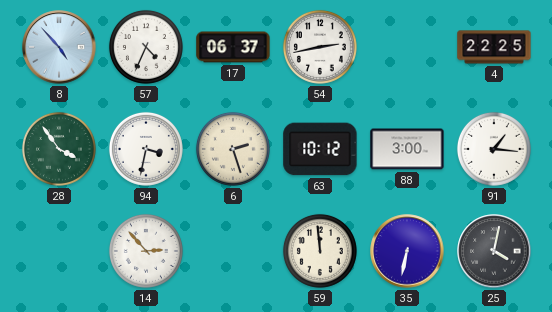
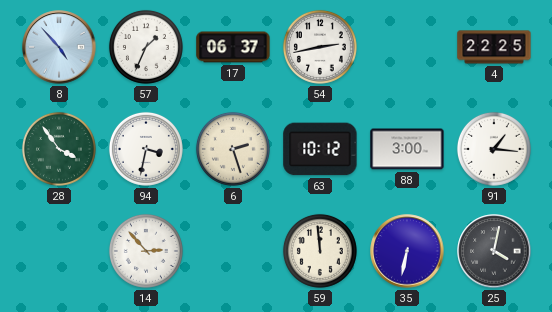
57: 4:34 -> 1:34 (146, 47)
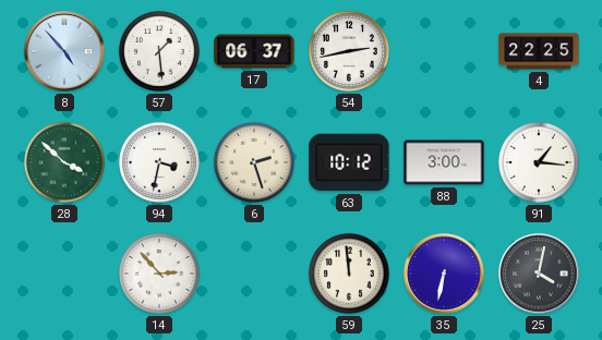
57: 1:34 -> 1:29 (159, 51)
28: 3:54 -> 3:52 (64, 162)
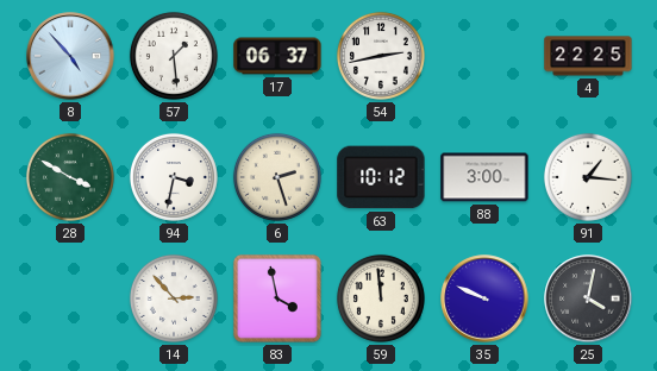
28: 3:52 -> 3:50 (70, 177)
83: none -> 3:58 (277, 298)
35: 6:32 -> 9:49 (484, 298)
